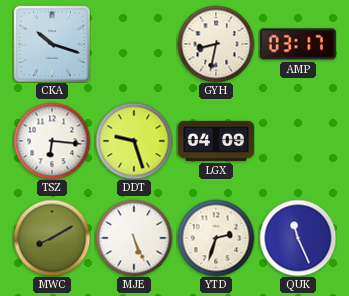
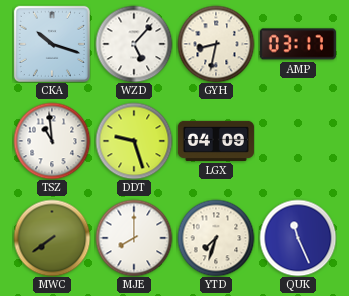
WZD: none -> 5:07 (134, 44)
TSZ: 6:16 -> 10:59 (52, 141)
MWC: 8:10 -> 7:39 (52, 238)
MJE: 5:26 -> 8:00 (134, 238)
YTD: 2:33 -> 7:33 (216, 238)
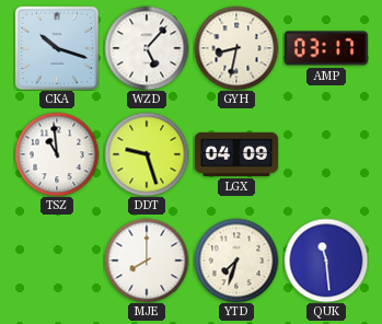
MWC: 7:39 -> none (52, 238)
QUK: 11:26 -> 11:29 (326, 261)
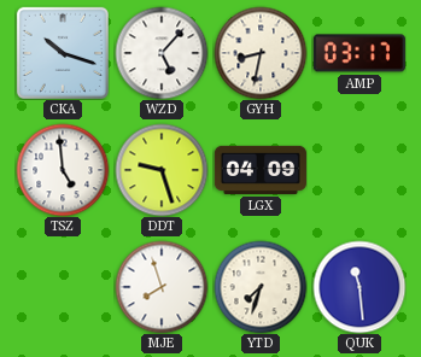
TSZ: 10:59 -> 4:59 (63, 170)
MJE: 8:00 -> 7:57 (162, 287)
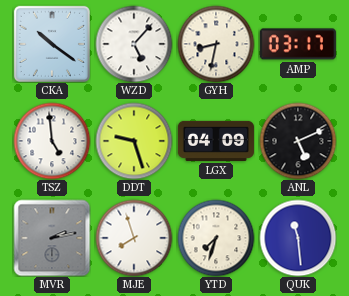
CKA: 10:18 -> 10:21 (52, 44)
ANL: none -> 5:11 (298, 141)
MVR: none -> 2:13 (52, 238)
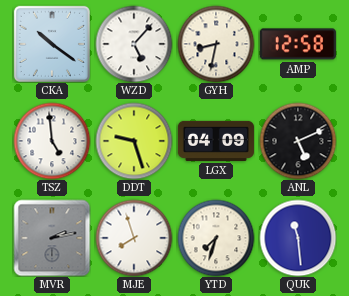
AMP: 03:17 -> 12:58 (298, 44)
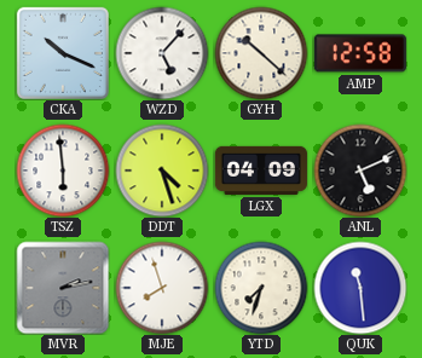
CKA: 10:21 -> 10:19 (63, 53)
GYH: 8:32 -> 10:22 (261, 53)
TSZ: 4:59 -> 5:59 (63, 171)
DDT: 9:27 -> 4:27 (162, 171)
